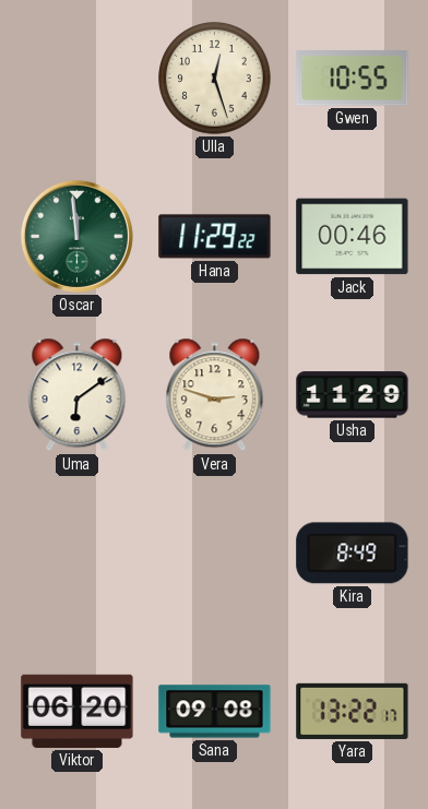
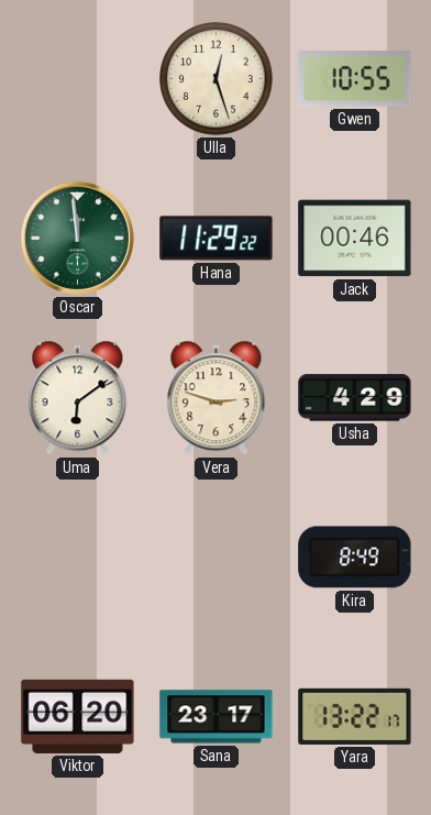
Usha: 11:29 -> 4:29 (355, 398)
Sana: 09:08 -> 23:17 (217, 717)
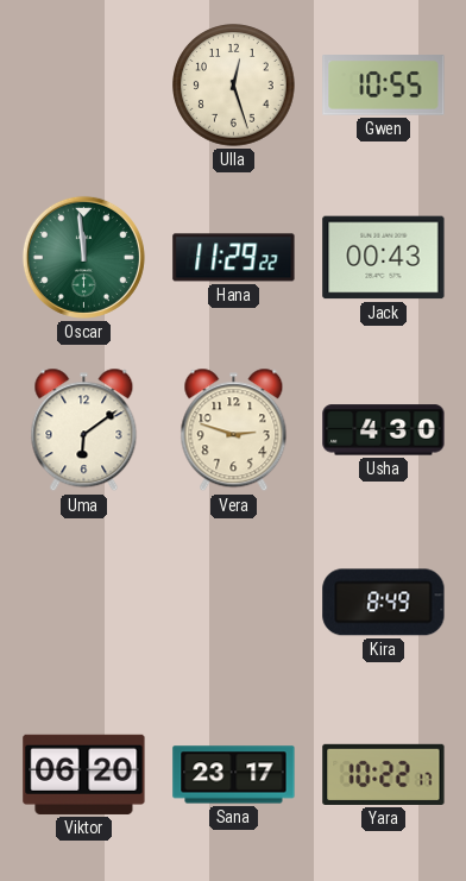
Jack: 00:46 -> 00:43 (384, 258)
Usha: 4:29 -> 4:30 (384, 430)
Yara: 13:22 -> 10:22 (384, 774)
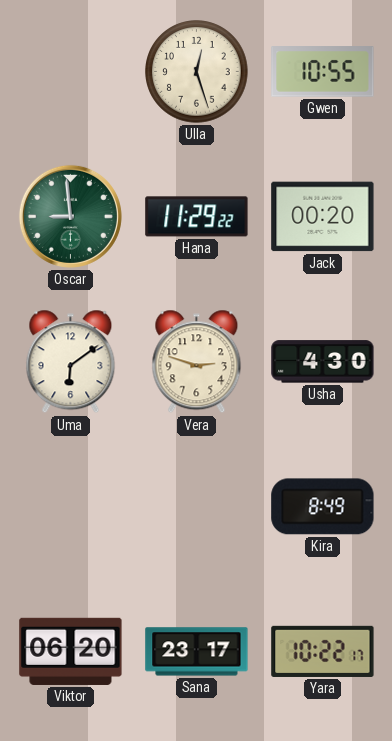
Oscar: 11:59 -> 8:59 (70, 216)
Jack: 00:43 -> 00:20 (323, 217)
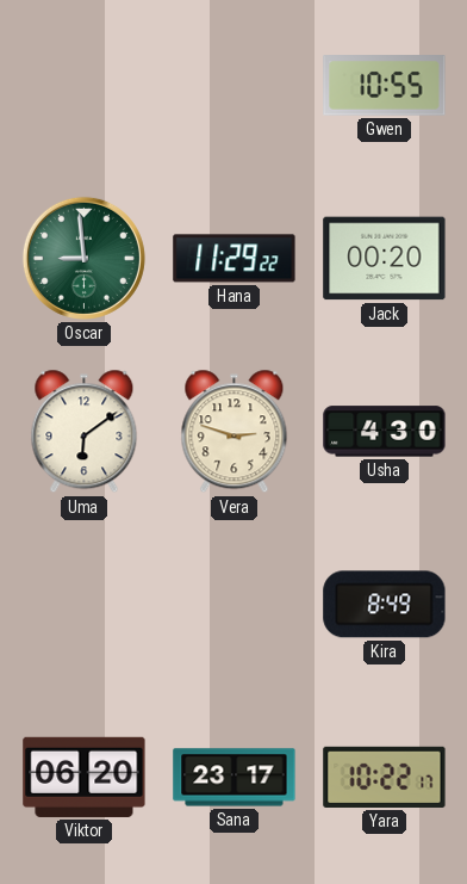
Ulla: 12:27 -> none (197, 72)
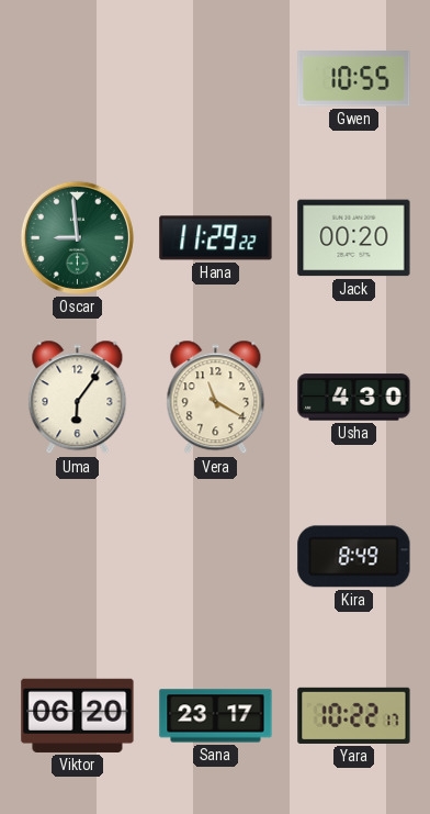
Uma: 6:09 -> 6:06 (78, 398)
Vera: 2:48 -> 11:20 (216, 398)
